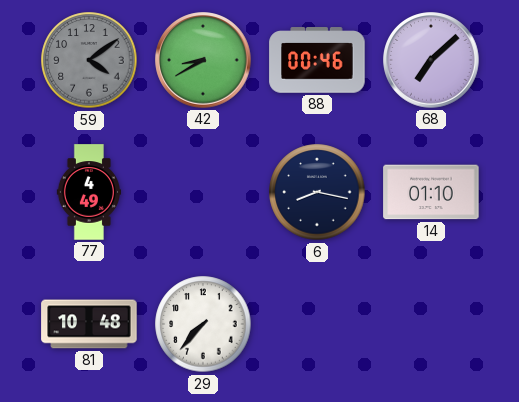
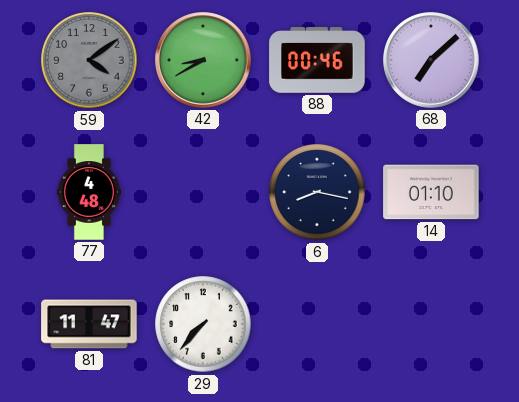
77: 4:49 -> 4:48 (88, 192)
81: 10:48 -> 11:47 (89, 324)
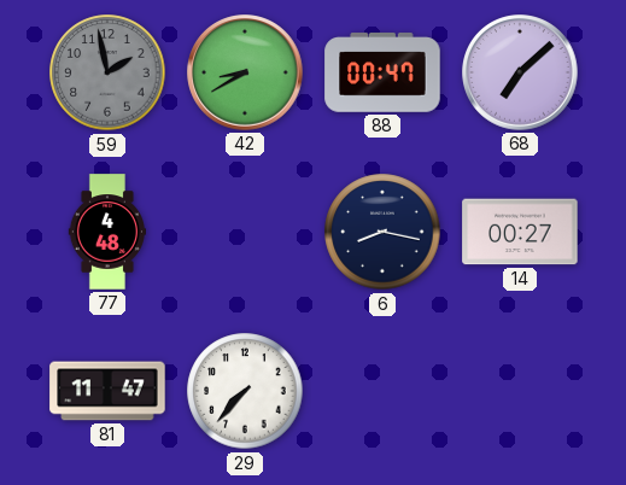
59: 4:09 -> 1:58 (107, 72)
88: 00:46 -> 00:47 (382, 72)
14: 01:10 -> 00:27 (520, 232)
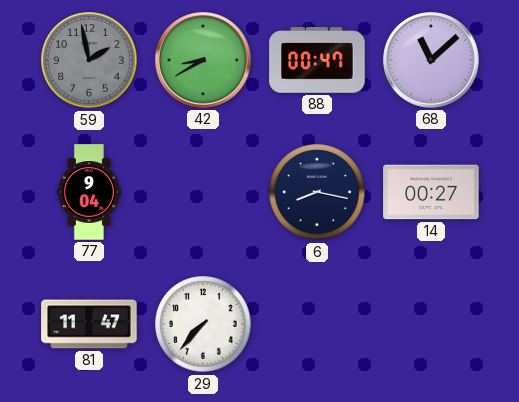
68: 7:08 -> 11:08 (431, 60)
77: 4:48 -> 9:04 (88, 192)
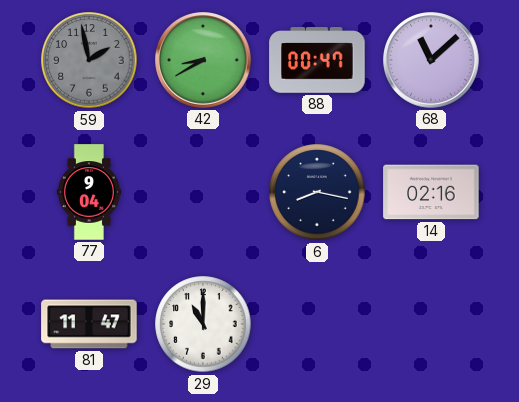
14: 00:27 -> 02:16 (431, 192)
29: 7:37 -> 11:00 (203, 324)
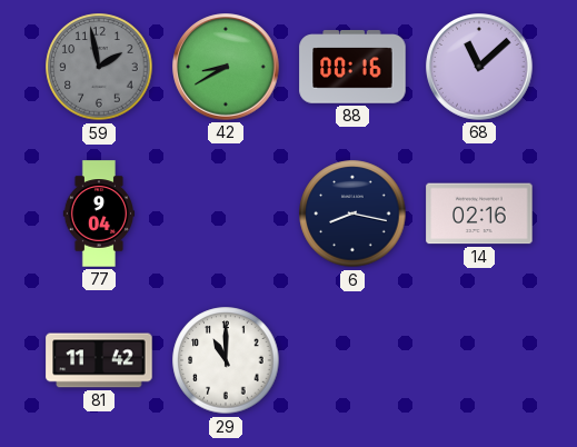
88: 00:47 -> 00:16 (352, 67)
81: 11:47 -> 11:42 (99, 360)
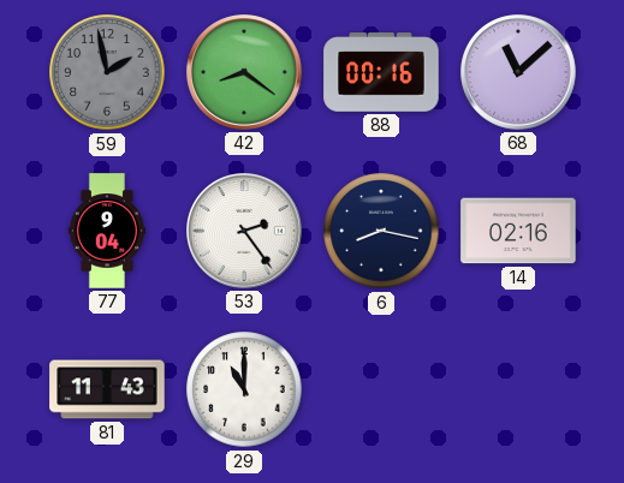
42: 8:40 -> 8:21 (244, 72)
53: none -> 2:24 (244, 231)
81: 11:42 -> 11:43 (107, 389)
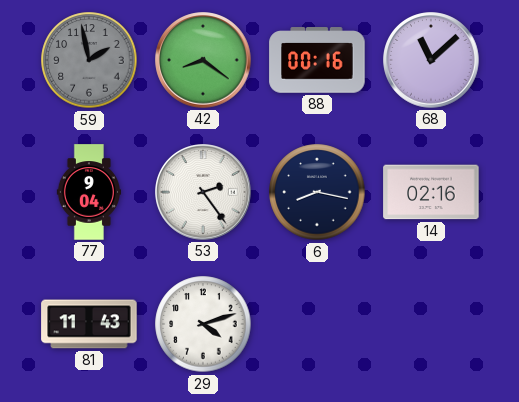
29: 11:00 -> 4:12 (203, 324)
